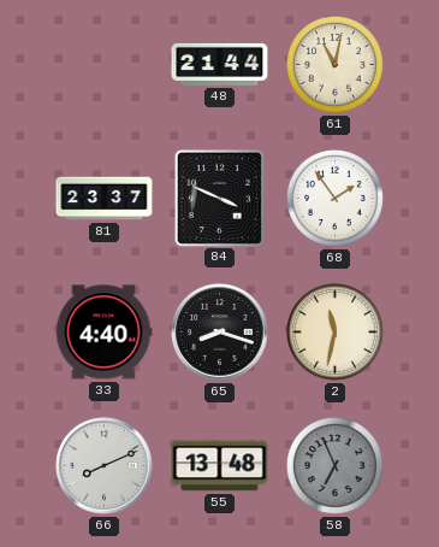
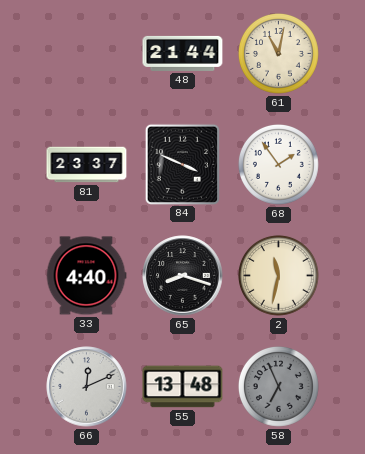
66: 8:11 -> 12:11 (87, 387)
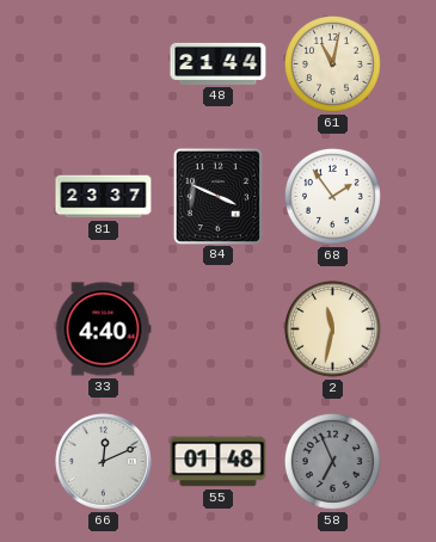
65: 8:18 -> none (183, 276)
55: 13:48 -> 01:48 (219, 462)
